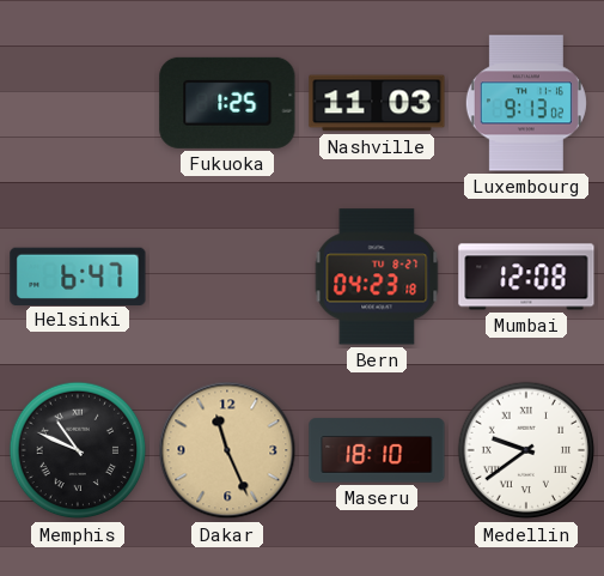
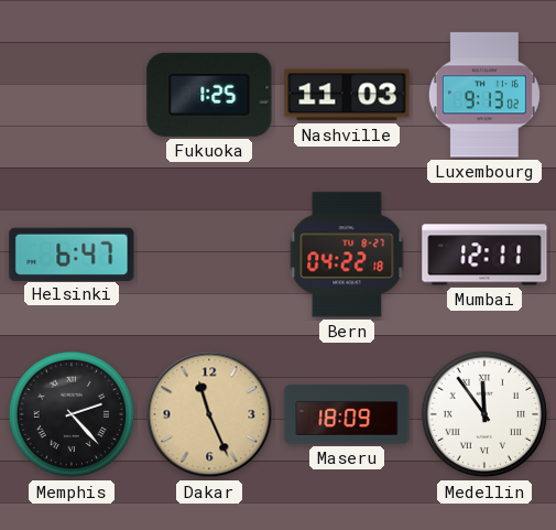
Bern: 04:23 -> 04:22 (347, 255)
Mumbai: 12:08 -> 12:11 (484, 255)
Memphis: 10:49 -> 2:23 (72, 414)
Maseru: 18:10 -> 18:09 (347, 414)
Medellin: 9:39 -> 11:54 (484, 414)
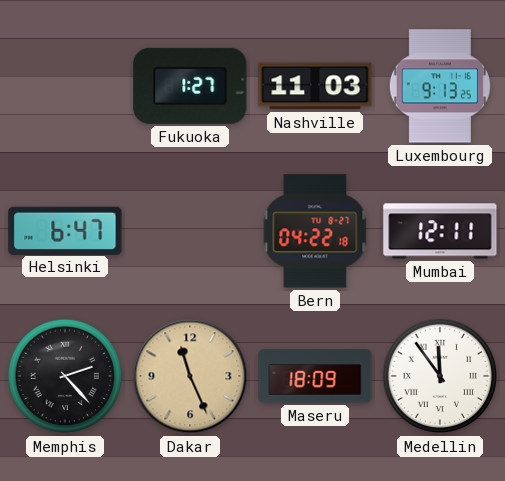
Fukuoka: 1:25 -> 1:27 (190, 86)
Luxembourg: 9:13:02 -> 9:13:25 (440, 86)
